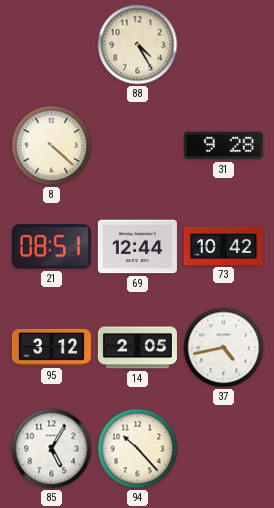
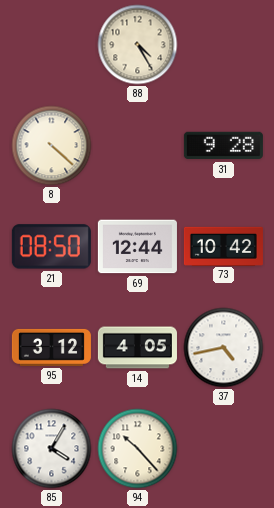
21: 08:51 -> 08:50 (51, 247)
14: 2:05 -> 4:05 (137, 348)
85: 5:05 -> 4:05 (52, 449)
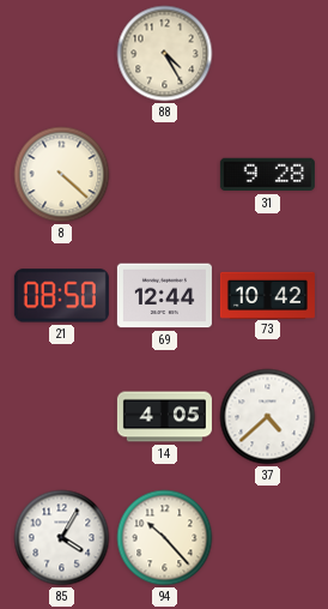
95: 3:12 -> none (51, 347)
37: 4:43 -> 4:38 (268, 417)
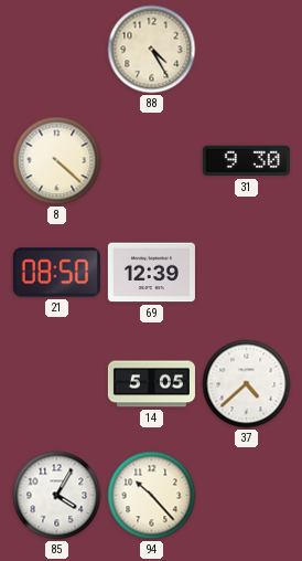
31: 9:28 -> 9:30 (246, 161)
69: 12:44 -> 12:39 (151, 273)
73: 10:42 -> none (267, 295)
14: 4:05 -> 5:05 (151, 384)
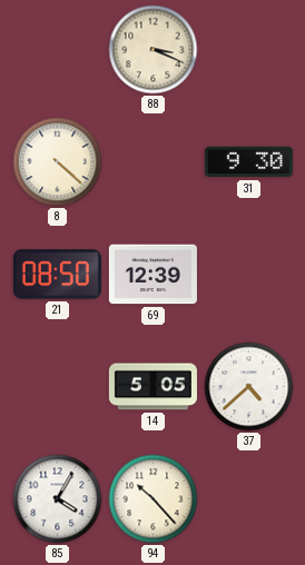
88: 4:25 -> 3:19 (154, 50)
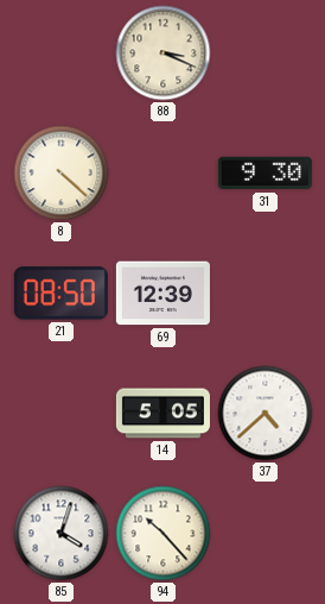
85: 4:05 -> 4:03 (62, 534)
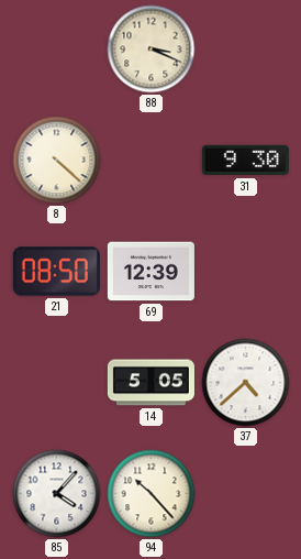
85: 4:03 -> 4:07 (57, 494)
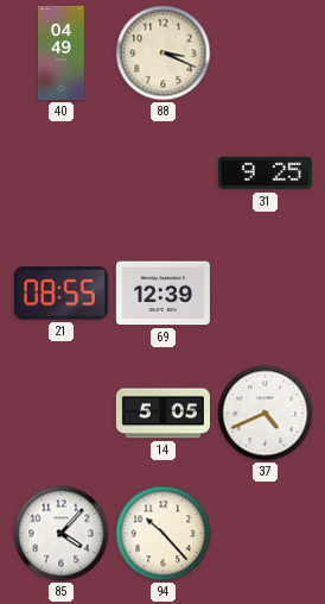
40: none -> 04:49 (60, 52)
8: 4:22 -> none (57, 161)
31: 9:30 -> 9:25 (265, 174)
21: 08:50 -> 08:55 (60, 294)
37: 4:38 -> 4:41 (266, 414)
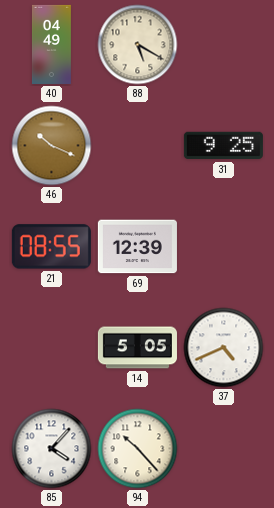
88: 3:19 -> 5:20 (138, 45)
46: none -> 10:19 (52, 146)
